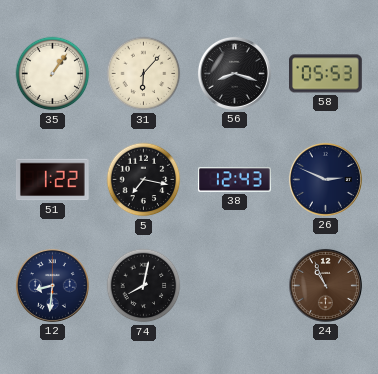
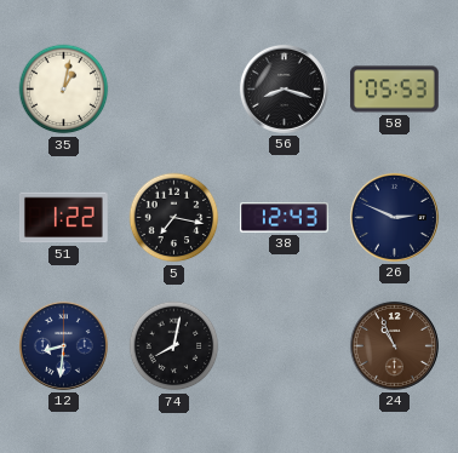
35: 1:06 -> 1:02 (64, 90)
31: 6:07 -> none (144, 74)
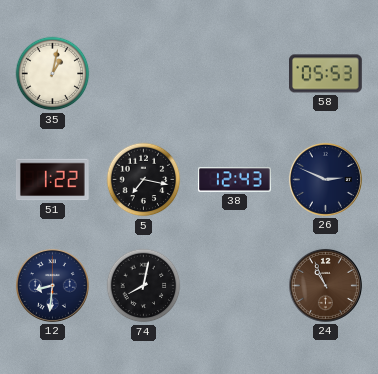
56: 8:18 -> none (284, 88)
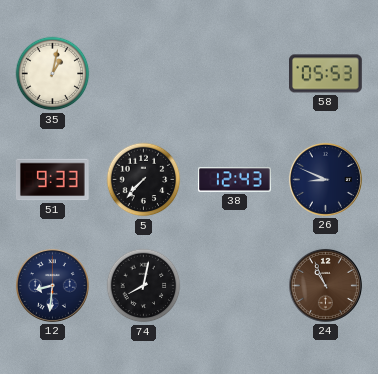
51: 1:22 -> 9:33 (53, 180)
5: 7:17 -> 7:37 (144, 180)
26: 2:49 -> 8:49 (325, 179)
